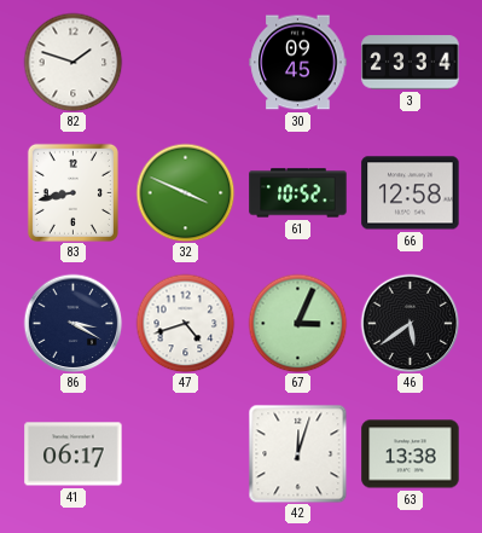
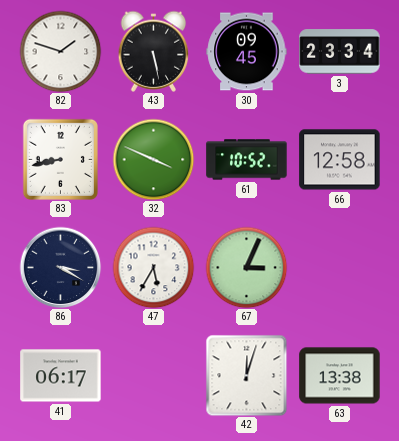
43: none -> 5:28 (154, 51)
47: 4:42 -> 5:35 (153, 267)
46: 5:39 -> none (410, 323)
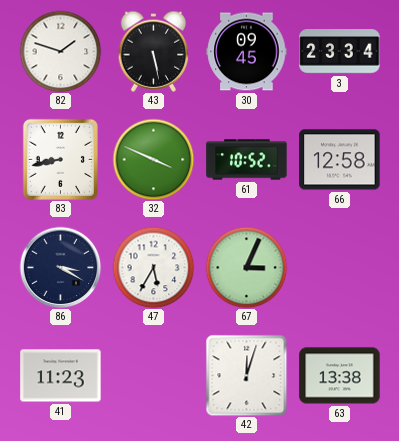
41: 06:17 -> 11:23 (61, 376)
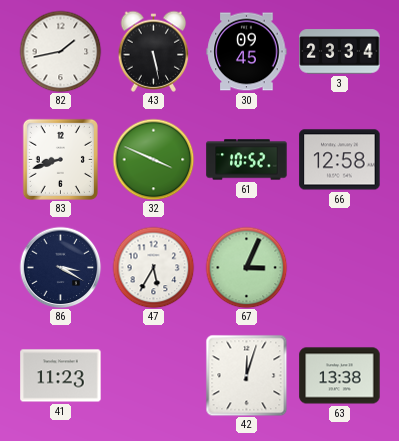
82: 1:48 -> 1:43 (60, 51)
83: 8:43 -> 8:42 (60, 159)
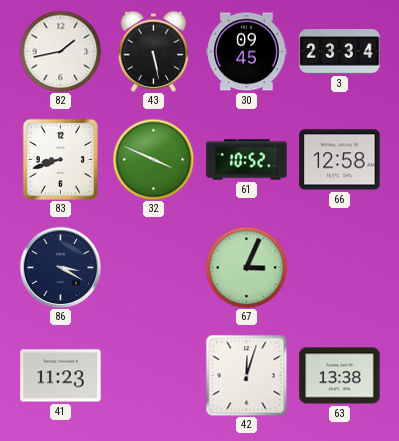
47: 5:35 -> none (153, 267)
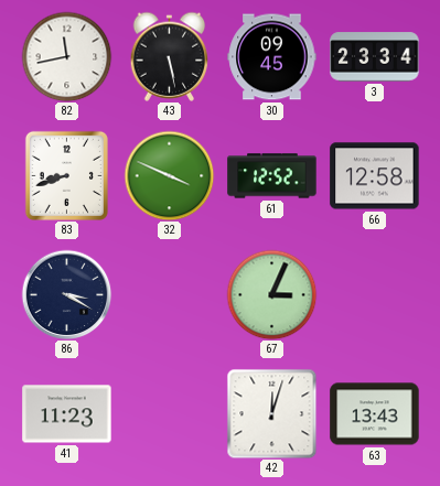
82: 1:43 -> 11:43 (66, 56)
61: 10:52 -> 12:52 (272, 176)
63: 13:38 -> 13:43 (375, 414)
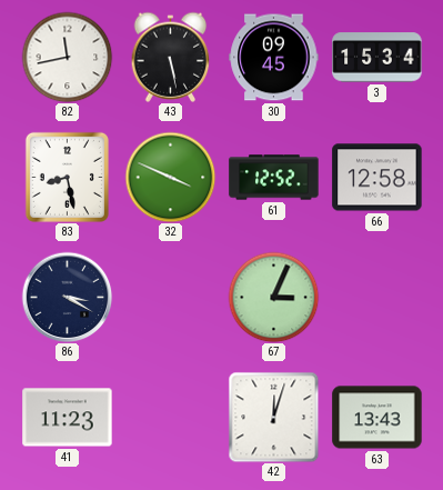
3: 23:34 -> 15:34 (377, 58)
83: 8:42 -> 8:28 (67, 177)
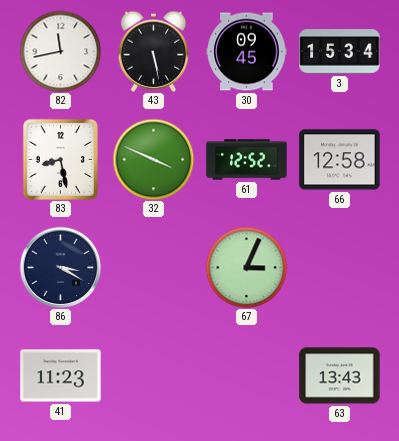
42: 12:03 -> none (273, 417)
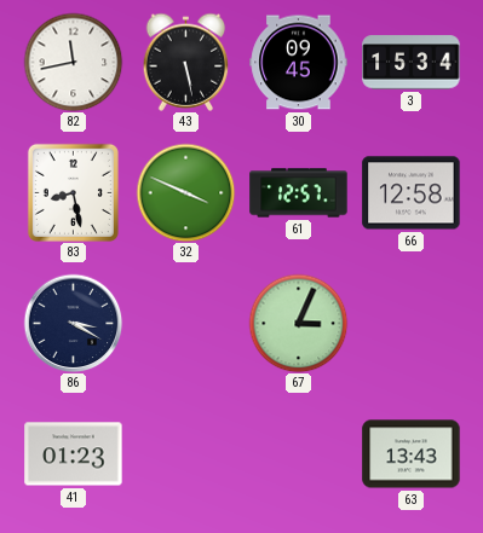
61: 12:52 -> 12:57 (299, 193)
41: 11:23 -> 01:23 (74, 454)
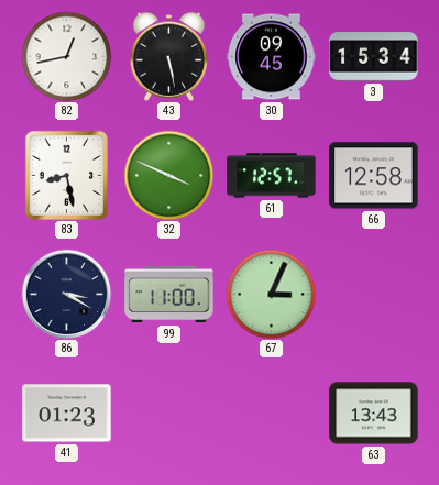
82: 11:43 -> 12:43 (66, 56)
99: none -> 11:00 (169, 295)
